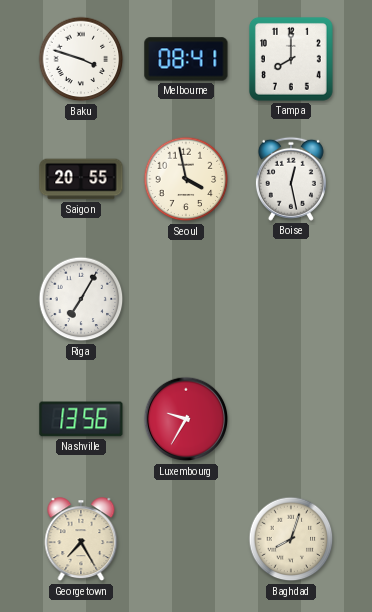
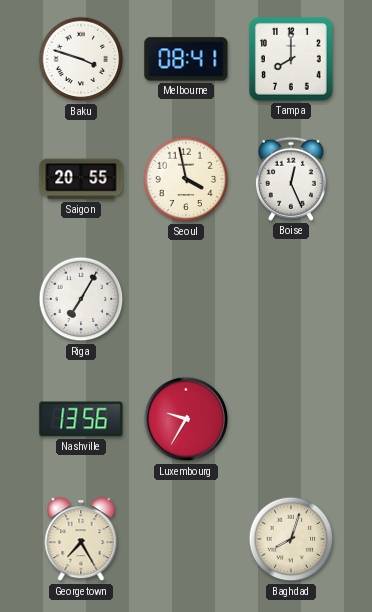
Boise: 12:28 -> 12:26 (291, 179)
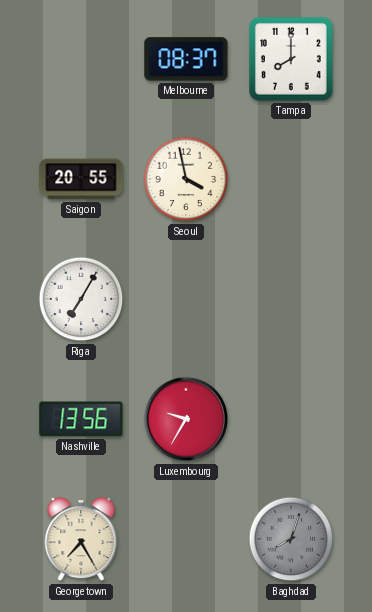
Baku: 3:48 -> none (81, 59)
Melbourne: 08:41 -> 08:37 (186, 59)
Boise: 12:26 -> none (291, 179)
Baghdad dial: cream -> grey (291, 539)
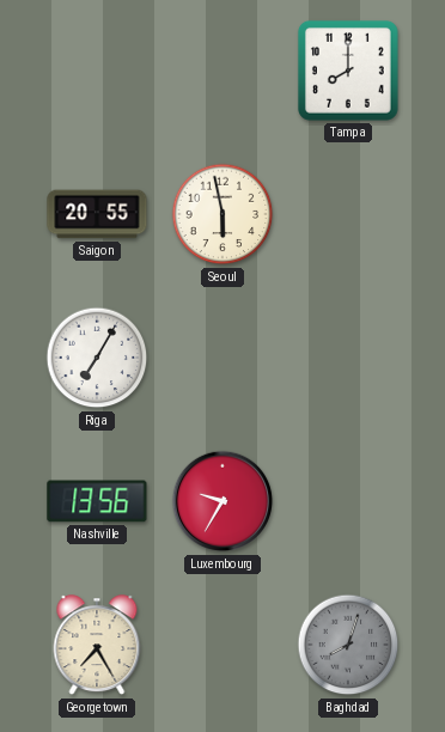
Melbourne: 08:37 -> none (186, 59)
Seoul: 3:58 -> 5:58 (222, 214)
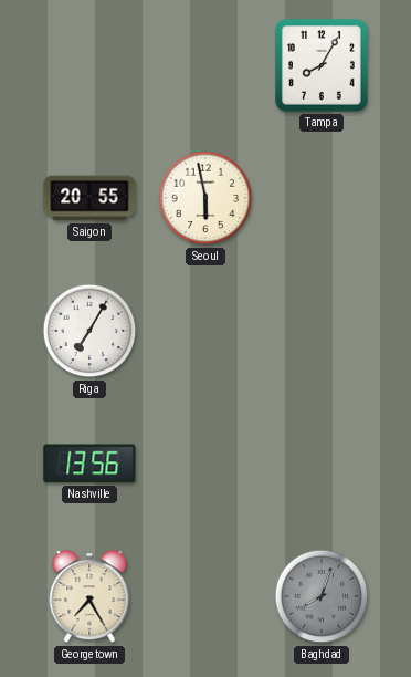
Tampa: 8:00 -> 8:05 (322, 65)
Luxembourg: 9:35 -> none (222, 501)
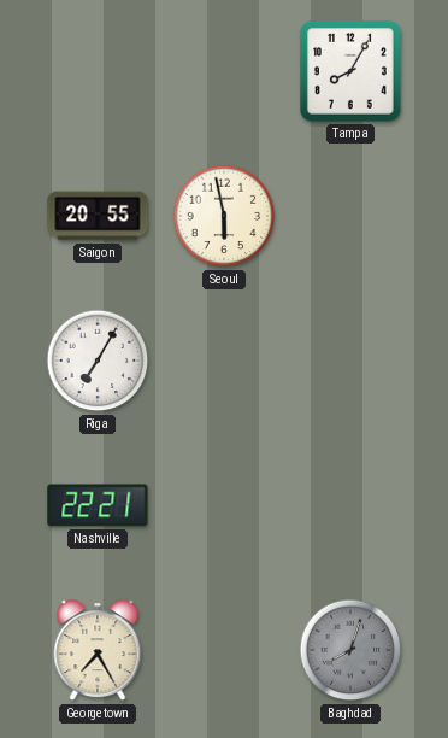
Nashville: 13:56 -> 22:21 (98, 505)
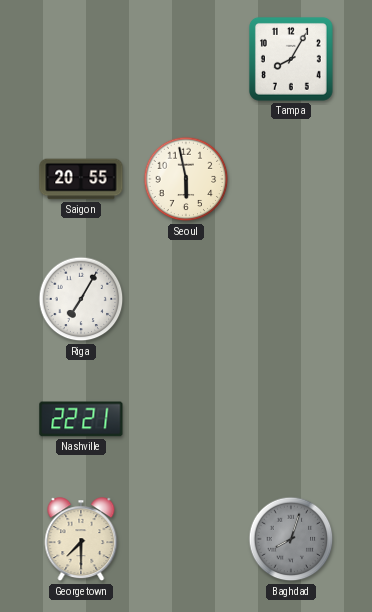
Georgetown: 7:25 -> 7:30 (81, 540)
